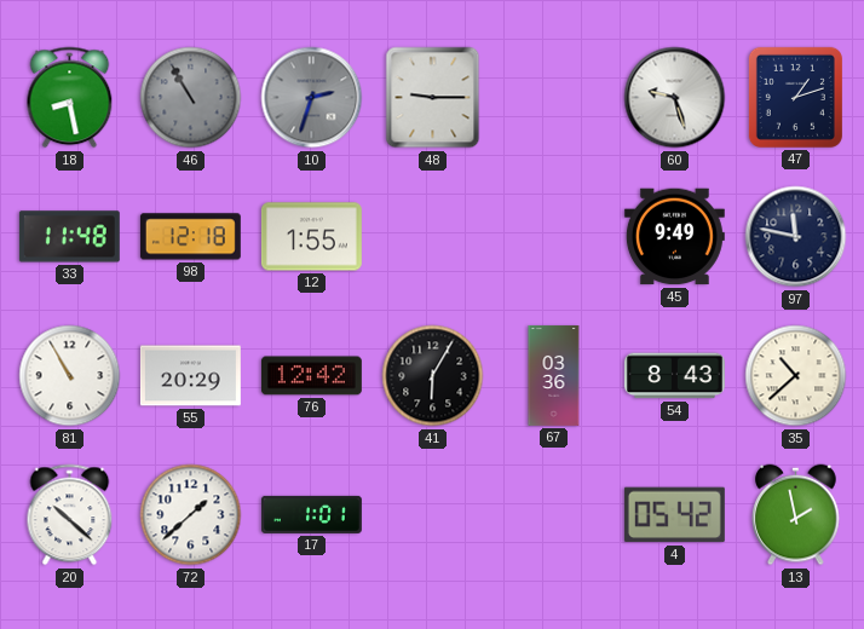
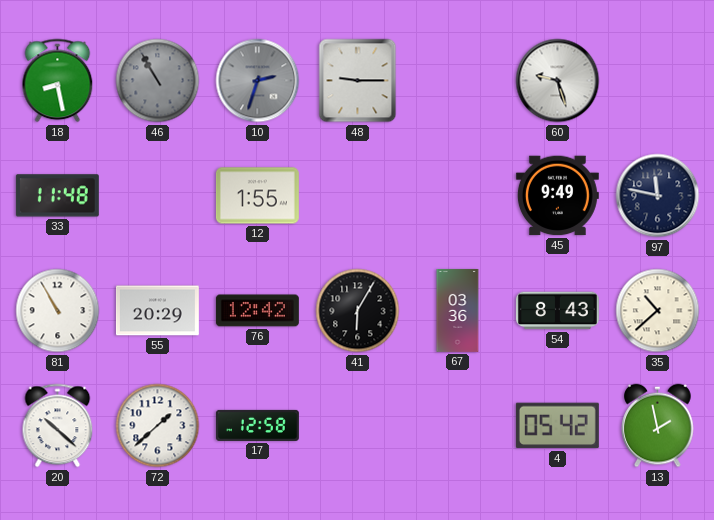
47: 1:12 -> none (795, 97)
98: 12:18 -> none (190, 237)
17: 1:01 -> 12:58 (257, 425)
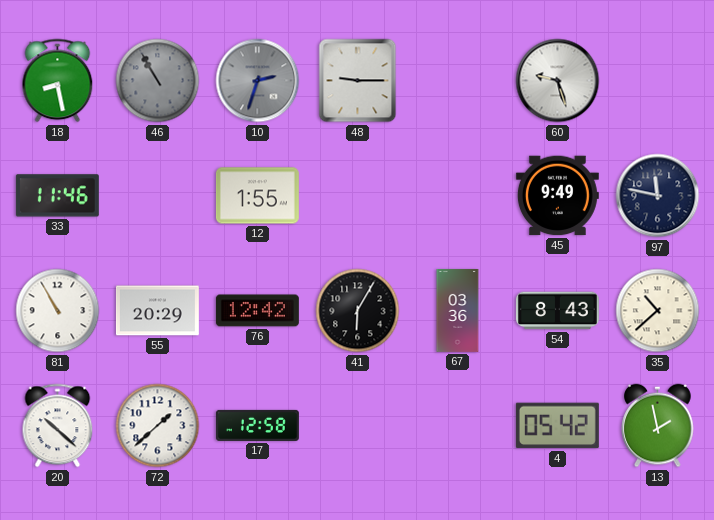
33: 11:48 -> 11:46 (57, 196)
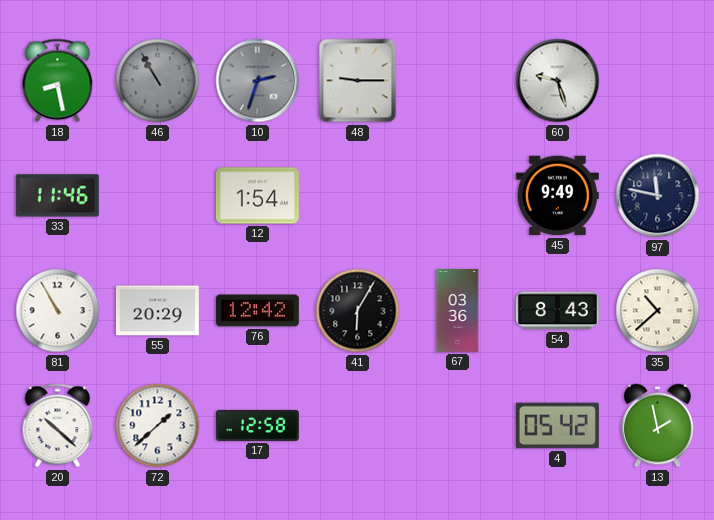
12: 1:55 -> 1:54 (257, 196)
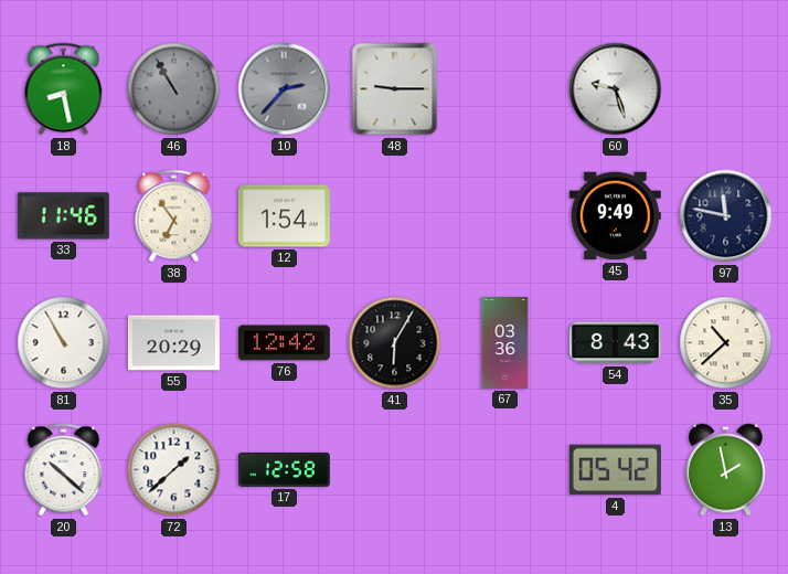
10: 2:33 -> 2:37 (285, 89)
38: none -> 6:54 (174, 216)
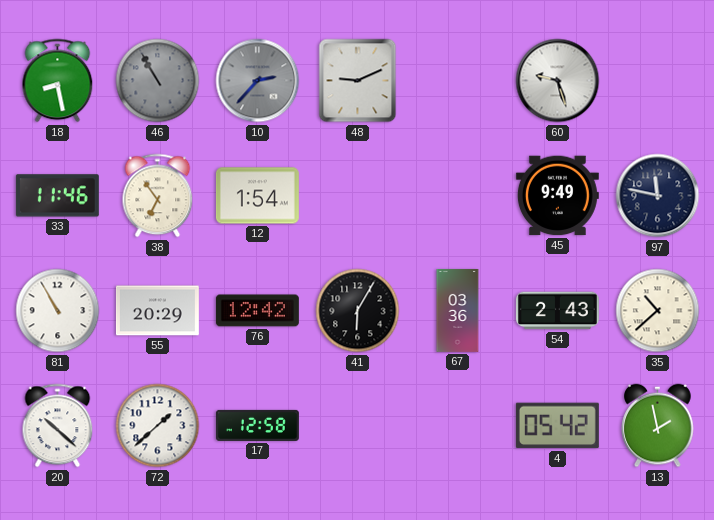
48: 9:15 -> 9:11 (358, 81)
54: 8:43 -> 2:43 (557, 311)
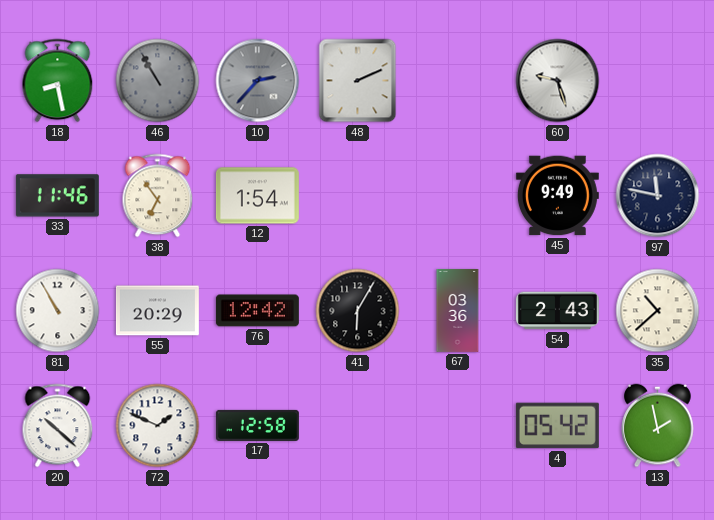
48: 9:11 -> 2:11 (358, 81)
72: 1:38 -> 1:49 (158, 426)
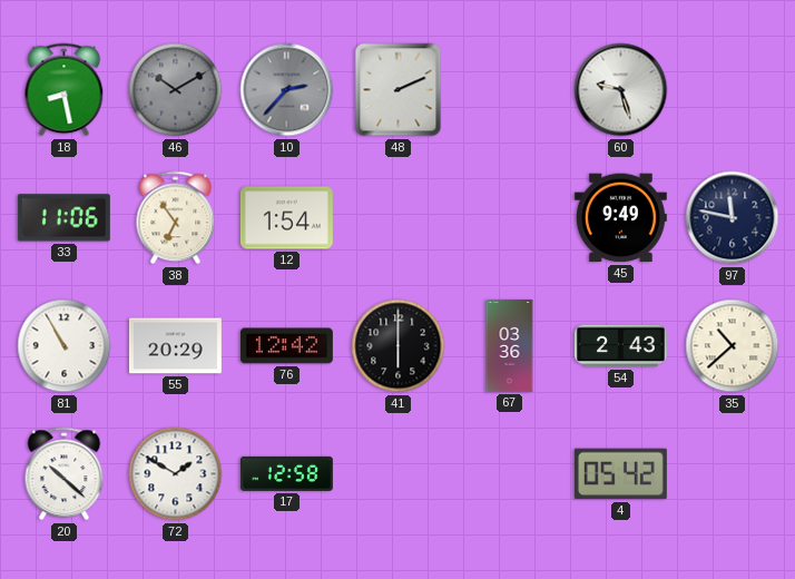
46: 10:55 -> 10:10 (176, 90)
33: 11:46 -> 11:06 (63, 218)
41: 6:05 -> 6:00 (399, 346)
72: 1:49 -> 1:50 (176, 474)
13: 1:58 -> none (658, 426)
